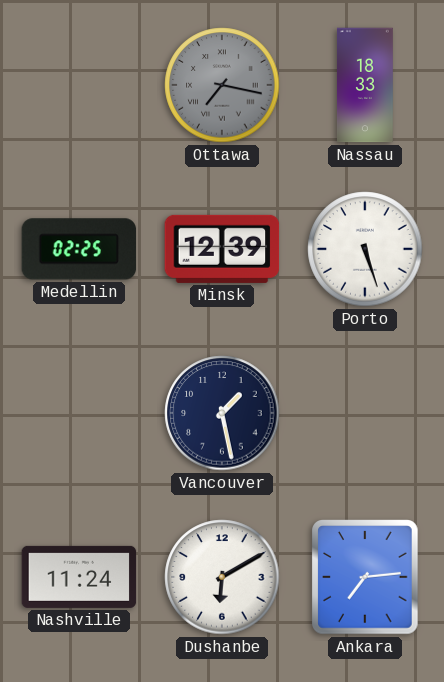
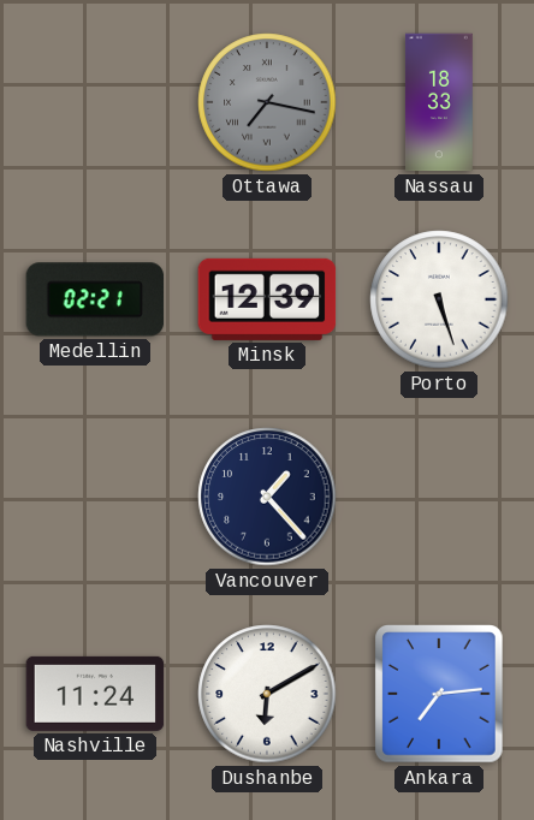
Medellin: 02:25 -> 02:21 (95, 299)
Vancouver: 1:28 -> 1:23 (267, 497)
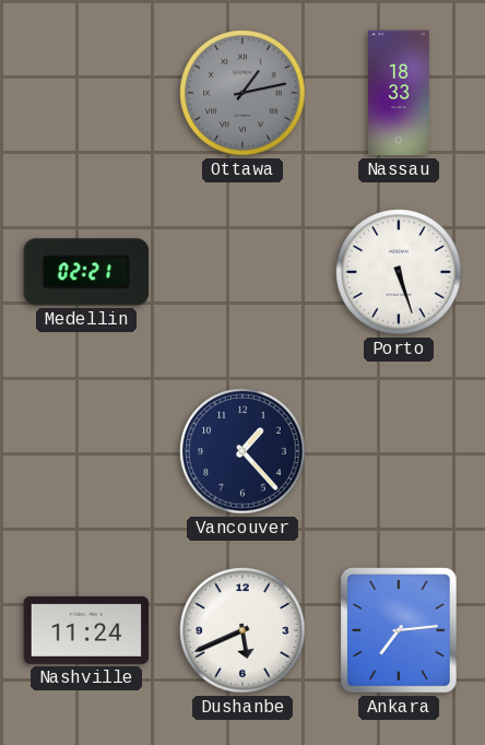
Ottawa: 7:17 -> 1:13 (242, 93)
Minsk: 12:39 -> none (267, 299)
Dushanbe: 6:10 -> 5:41 (242, 630)
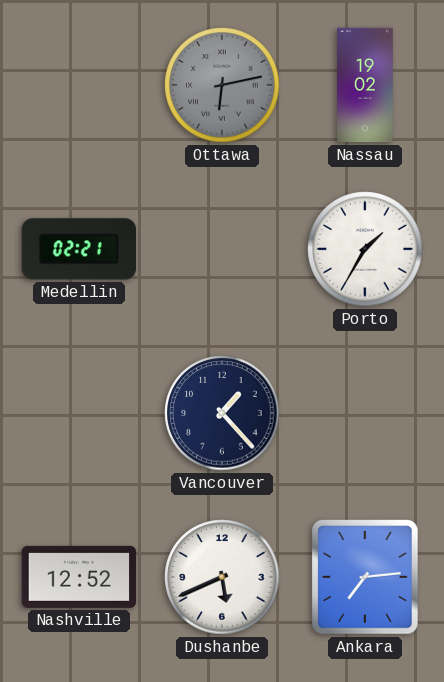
Ottawa: 1:13 -> 6:13 (222, 85)
Nassau: 18:33 -> 19:02 (365, 85)
Porto: 5:27 -> 1:35 (365, 249)
Nashville: 11:24 -> 12:52 (79, 577)
